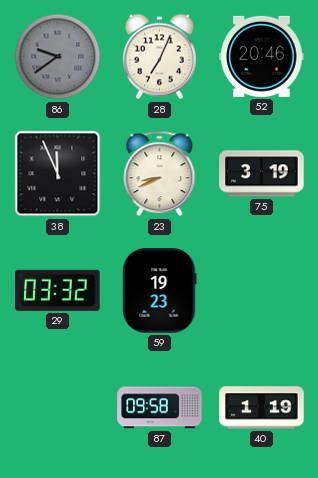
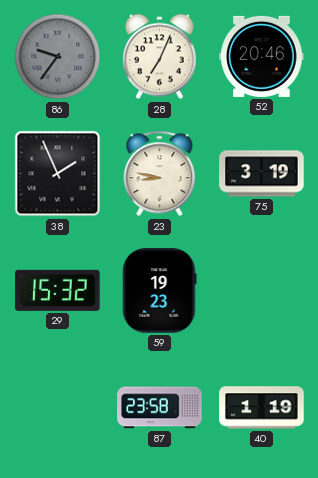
86: 9:39 -> 9:36 (58, 57)
38: 11:56 -> 1:56 (58, 174)
23: 8:41 -> 8:47 (160, 174)
29: 03:32 -> 15:32 (58, 290)
87: 09:58 -> 23:58 (160, 408)
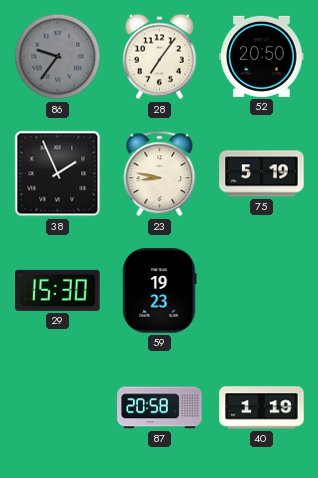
28: 7:04 -> 7:06 (159, 57)
52: 20:46 -> 20:50 (262, 56)
75: 3:19 -> 5:19 (262, 174)
29: 15:32 -> 15:30 (58, 290)
87: 23:58 -> 20:58 (160, 408)
